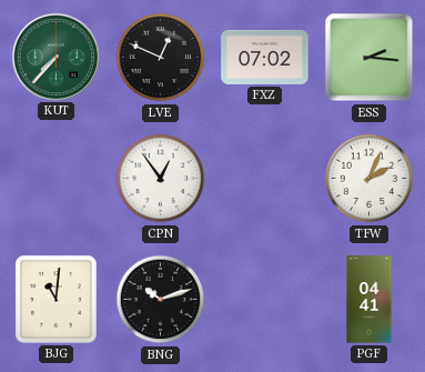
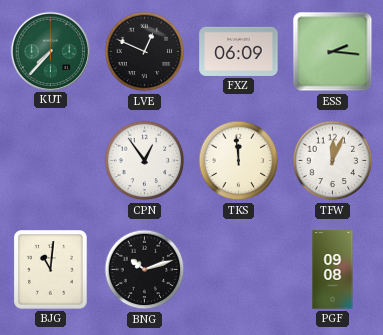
FXZ: 07:02 -> 06:09 (239, 51)
TKS: none -> 11:59 (239, 161)
TFW: 2:04 -> 12:04 (333, 161)
PGF: 04:41 -> 09:08 (333, 270)
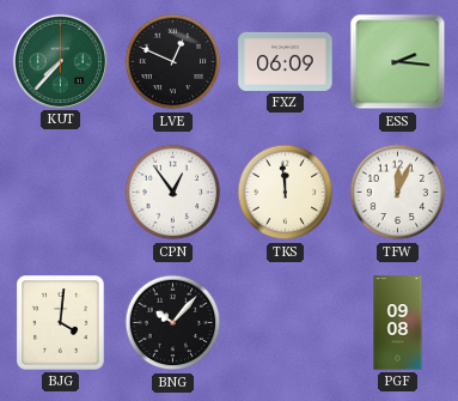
BJG: 11:01 -> 4:01 (61, 323)
BNG: 10:12 -> 10:07 (173, 323)
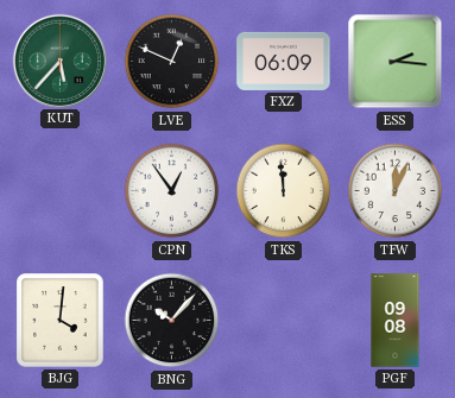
KUT: 7:37 -> 5:37 (59, 61)
